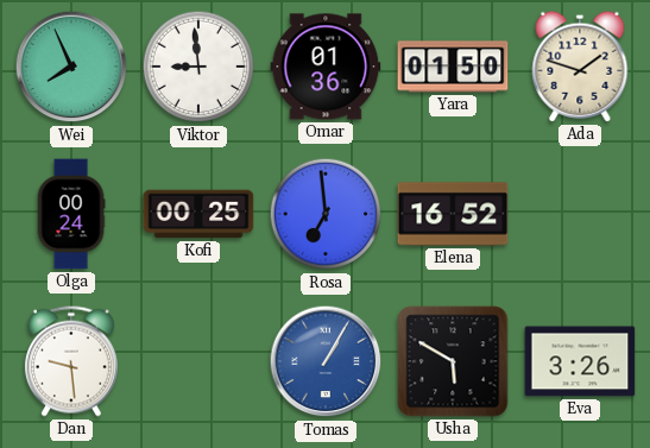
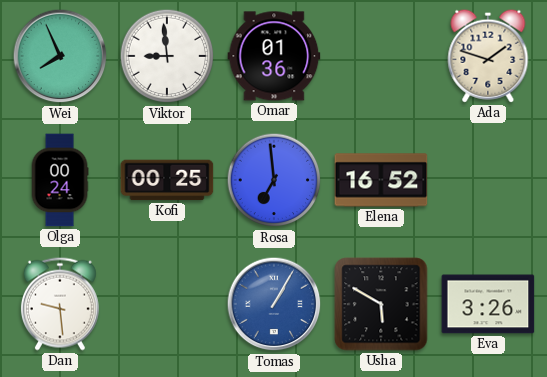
Yara: 01:50 -> none (453, 67)
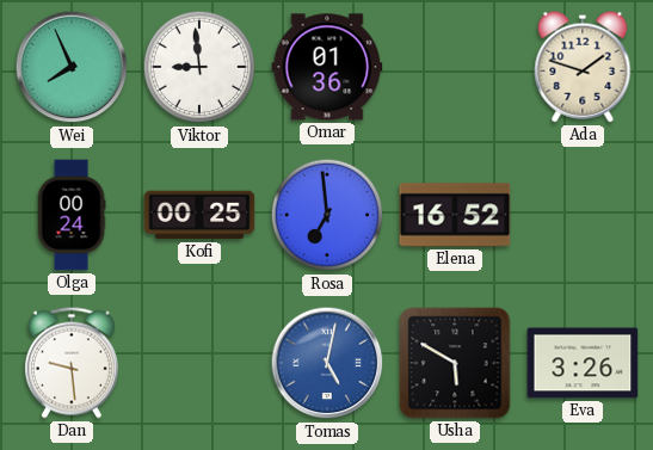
Tomas: 1:05 -> 5:02 (327, 363)
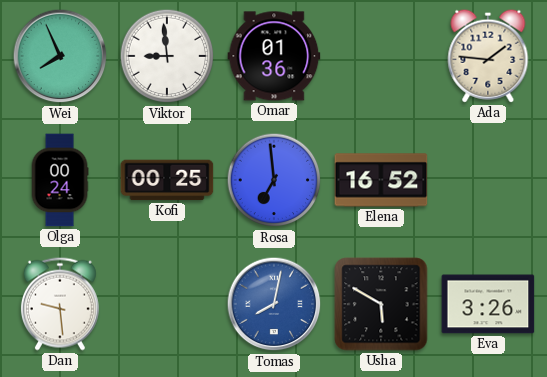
Ada: 1:48 -> 1:46 (488, 56)
Tomas: 5:02 -> 8:02 (274, 304)
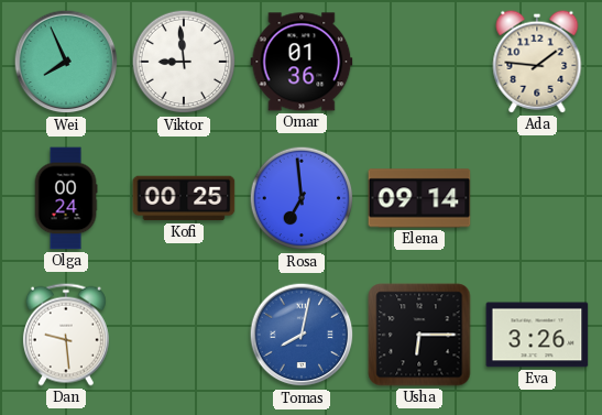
Elena: 16:52 -> 09:14 (419, 198)
Usha: 5:50 -> 6:15 (419, 335)
